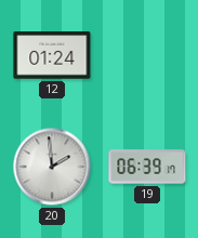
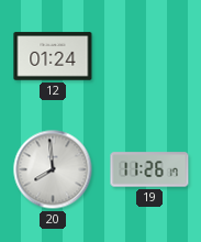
20: 1:59 -> 7:59 (53, 169)
19: 06:39 -> 11:26 (149, 169)
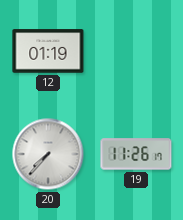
12: 01:24 -> 01:19 (48, 51)
20: 7:59 -> 7:37 (48, 154)
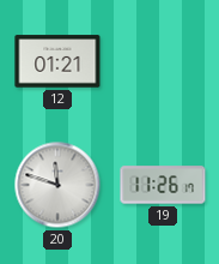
12: 01:19 -> 01:21 (57, 61)
20: 7:37 -> 11:48 (57, 185)
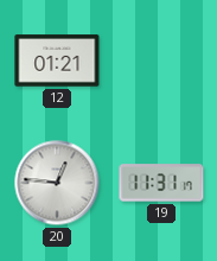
20: 11:48 -> 12:46 (57, 183)
19: 11:26 -> 11:31 (161, 183)
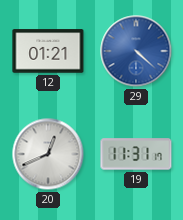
29: none -> 4:22 (136, 51)
20: 12:46 -> 12:41 (48, 154)
